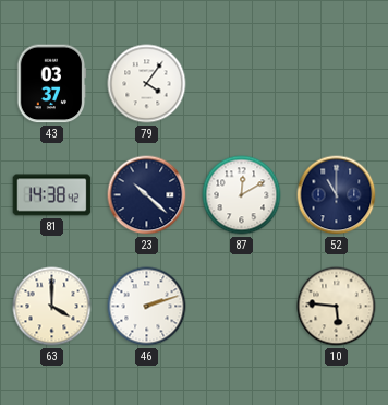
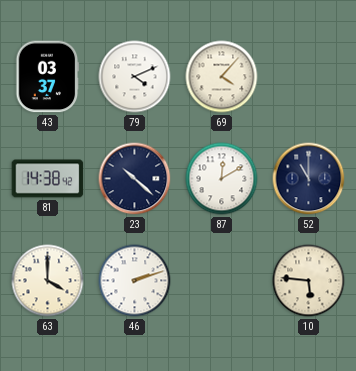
79: 4:06 -> 4:11 (135, 77)
69: none -> 4:07 (222, 77)
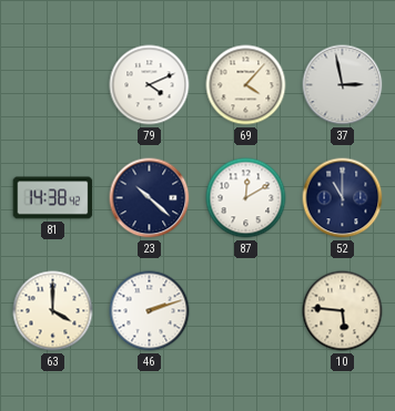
43: 03:37 -> none (48, 77)
37: none -> 2:58 (343, 85)
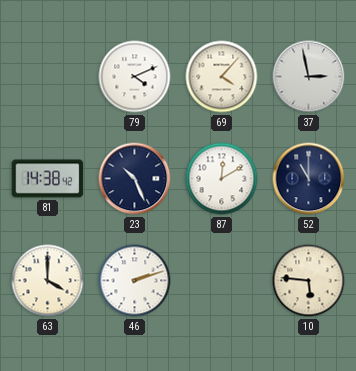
23: 10:22 -> 10:26 (135, 179)
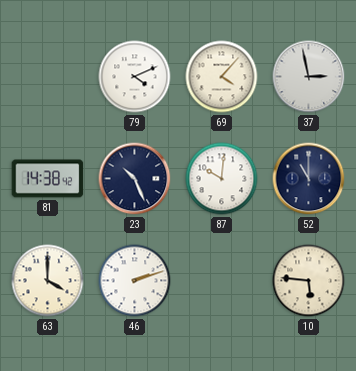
87: 12:10 -> 10:01 (222, 179)
